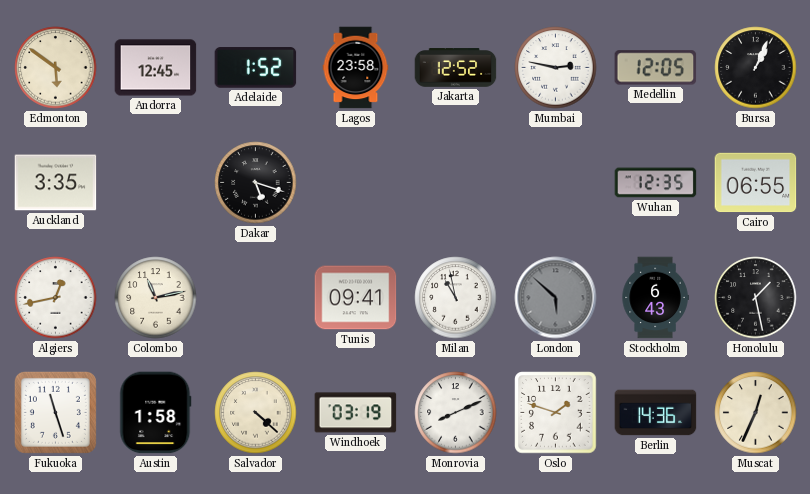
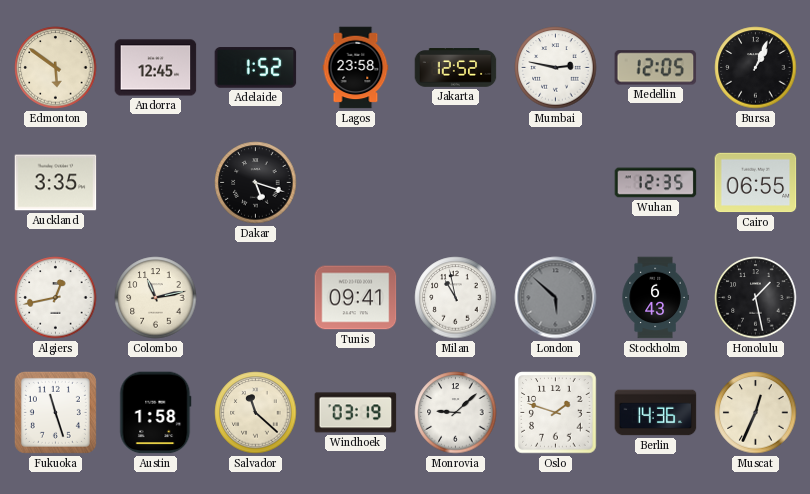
Salvador: 4:22 -> 11:22 (256, 413)
Monrovia: 8:11 -> 9:08 (456, 413)
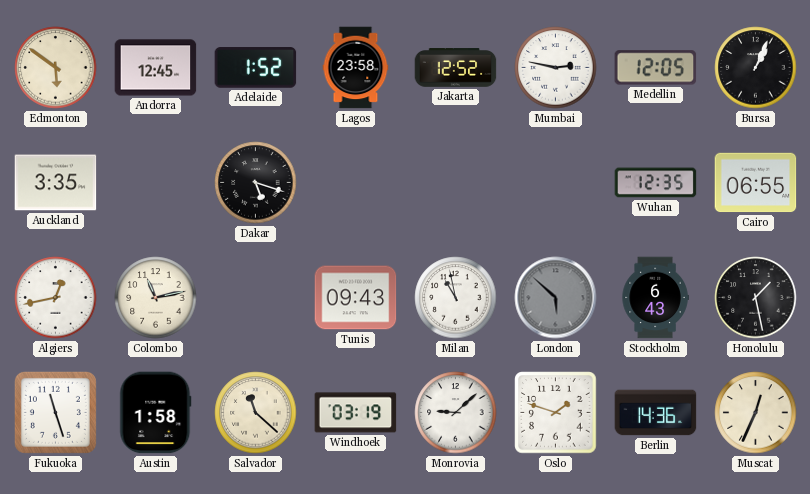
Tunis: 09:41 -> 09:43 (356, 298)
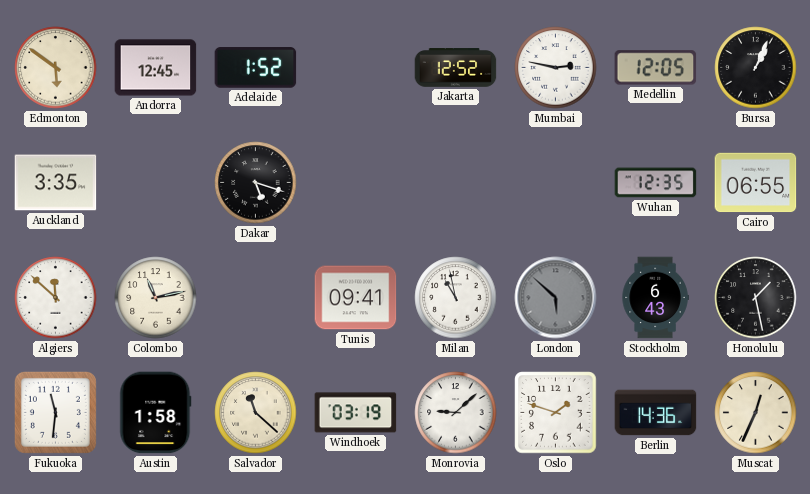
Lagos: 23:58 -> none (356, 68)
Algiers: 12:43 -> 11:52 (56, 298)
Tunis: 09:43 -> 09:41 (356, 298)
Fukuoka: 11:27 -> 11:31 (55, 412)
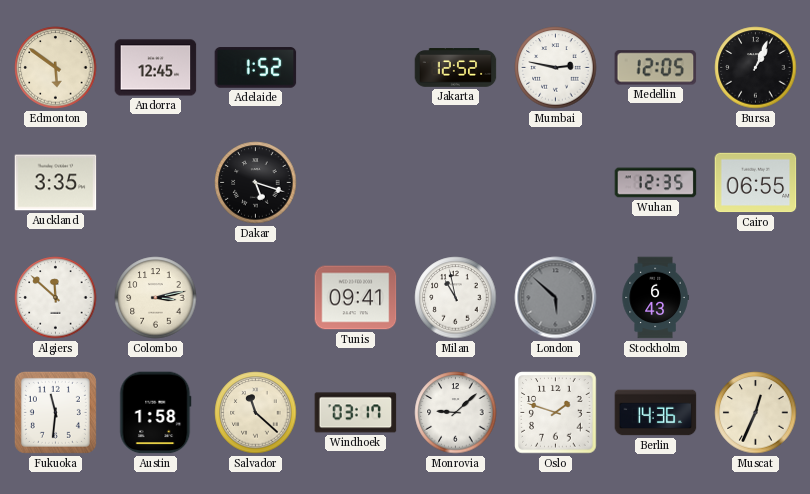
Colombo: 11:13 -> 3:13 (156, 298)
Honolulu: 1:28 -> none (756, 298)
Windhoek: 03:19 -> 03:17 (356, 413)
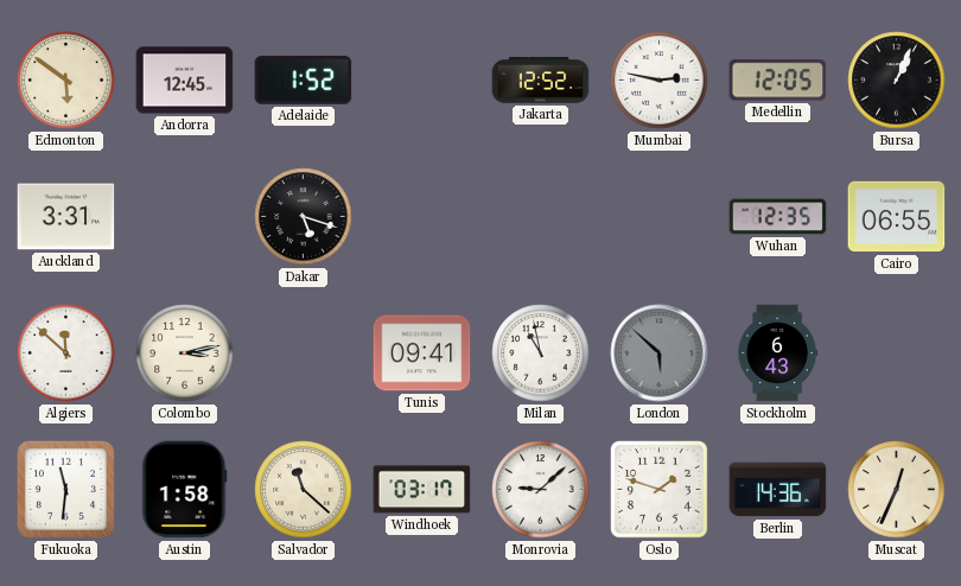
Auckland: 3:35 -> 3:31 (66, 217)
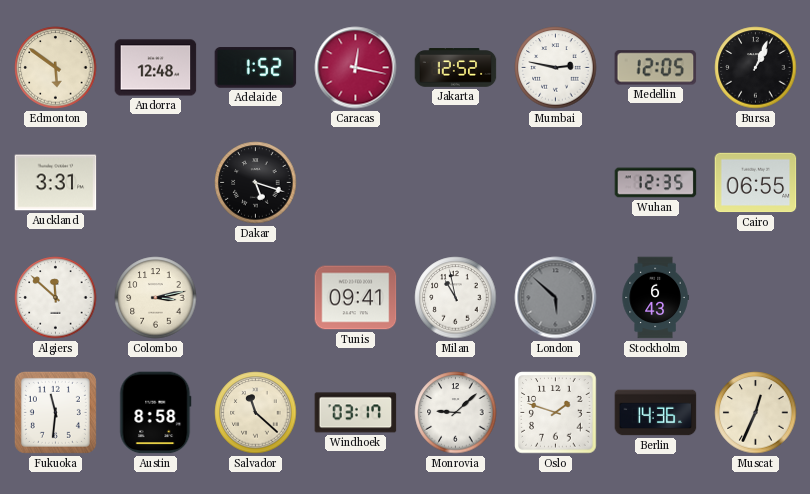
Andorra: 12:45 -> 12:48 (156, 68)
Caracas: none -> 12:17 (356, 68)
Austin: 1:58 -> 8:58 (156, 413)
